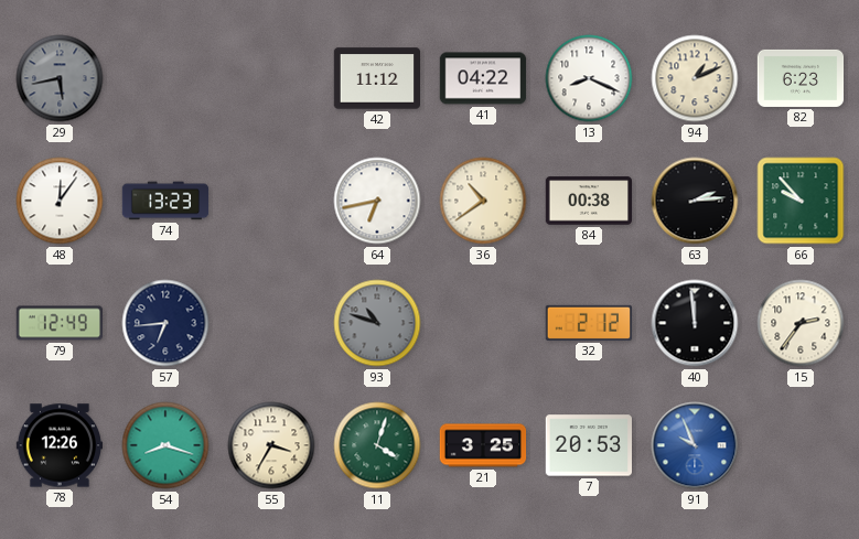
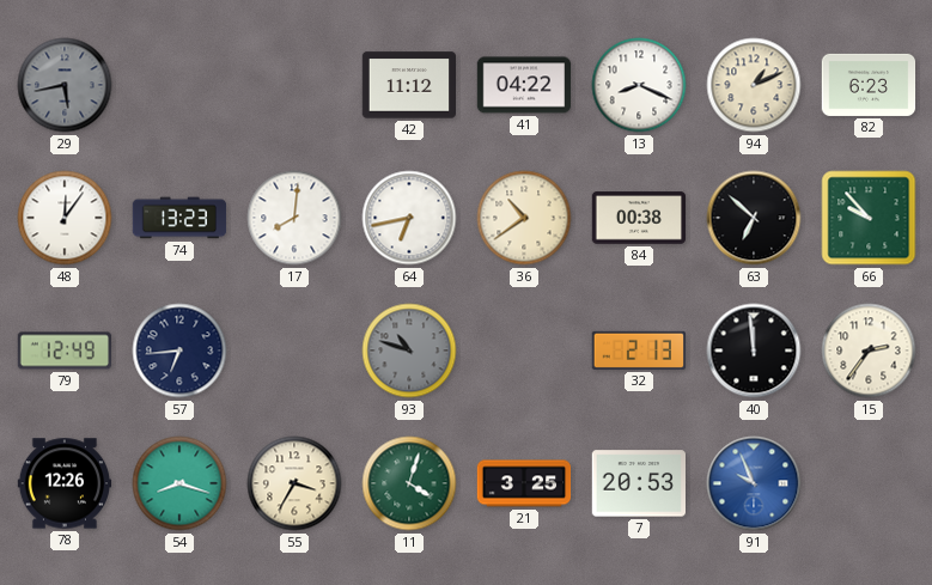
17: none -> 8:01 (294, 218)
63: 2:14 -> 6:52 (754, 218)
32: 2:12 -> 2:13 (638, 351)
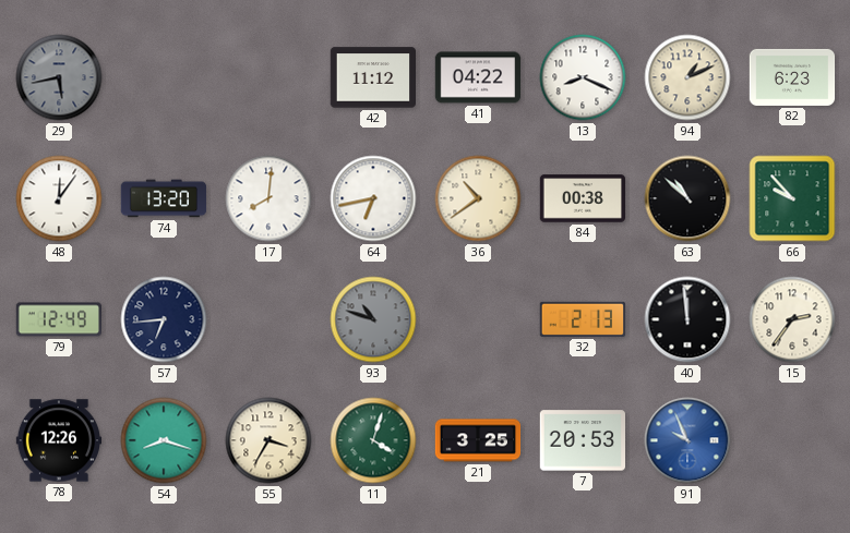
74: 13:23 -> 13:20 (164, 198)
63: 6:52 -> 10:52 (687, 198)
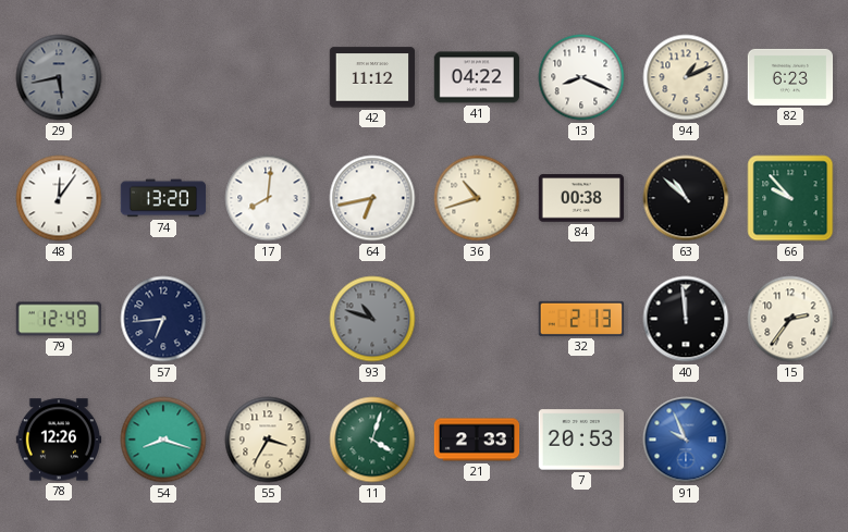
36: 10:39 -> 10:42 (477, 198)
21: 3:25 -> 2:33 (477, 440)
